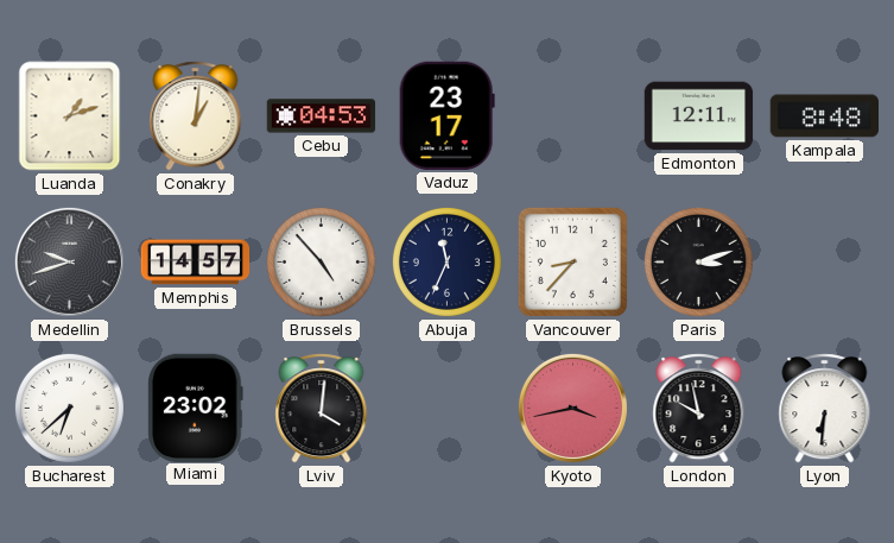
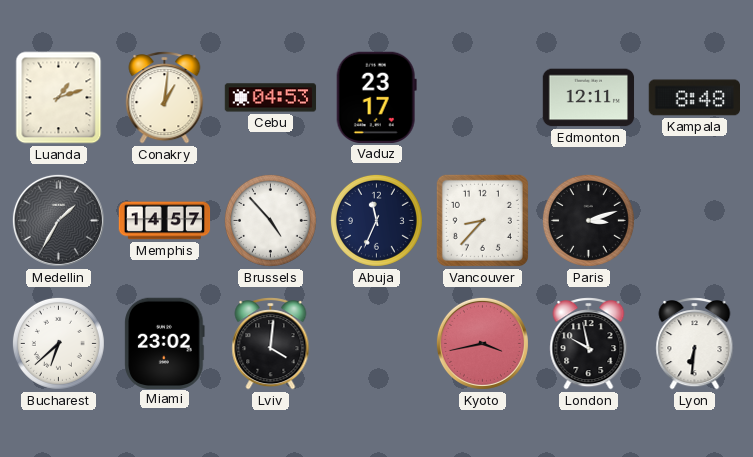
Medellin: 9:42 -> 1:35 (58, 220)
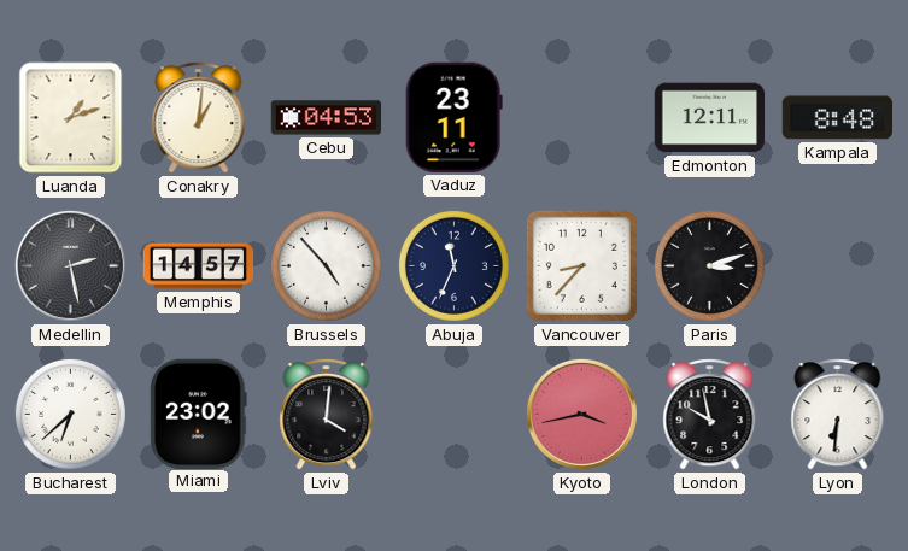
Vaduz: 23:17 -> 23:11 (453, 117)
Medellin: 1:35 -> 2:28 (70, 265)
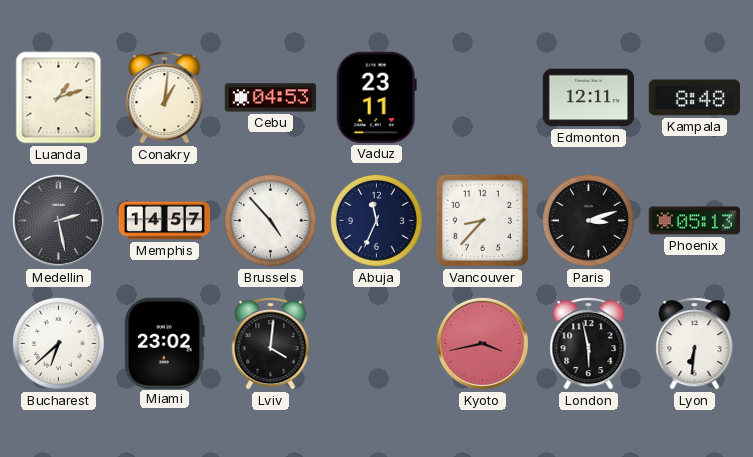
Phoenix: none -> 05:13 (695, 221)
London: 9:58 -> 5:58 (589, 344)
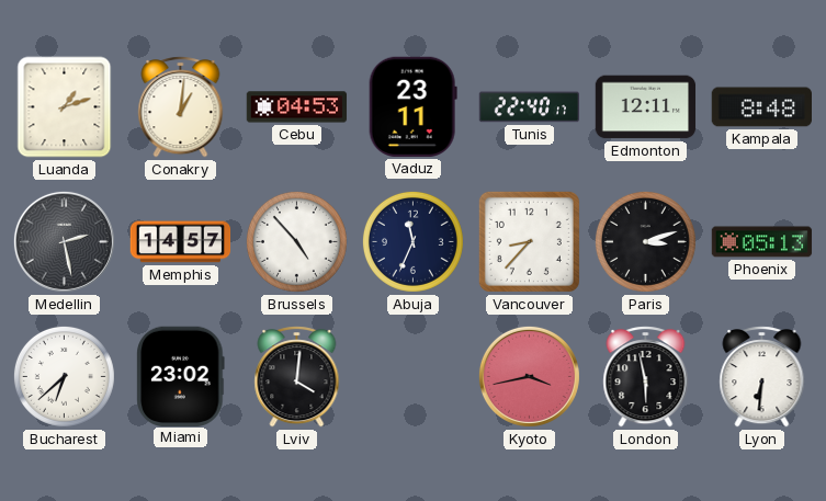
Tunis: none -> 22:40 (530, 107)
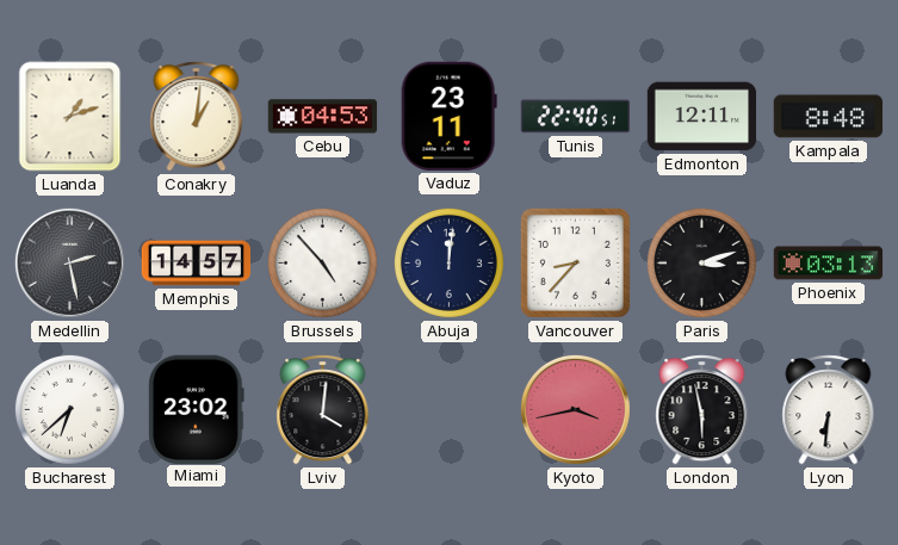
Tunis: 22:40:17 -> 22:40:51 (576, 117)
Abuja: 11:34 -> 12:01 (448, 262)
Phoenix: 05:13 -> 03:13 (829, 264)
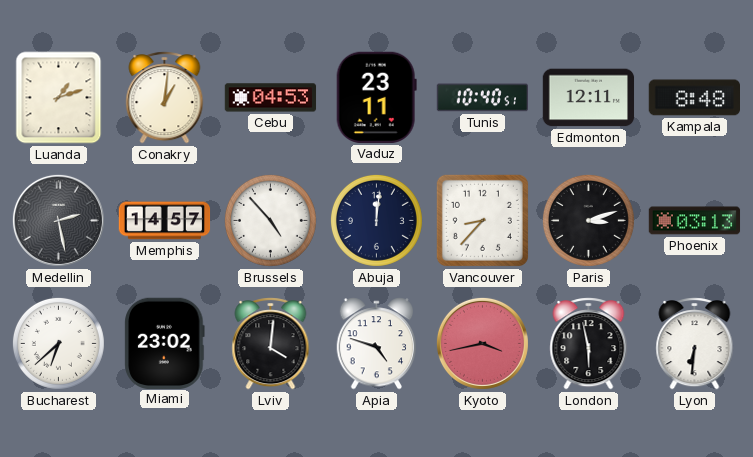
Tunis: 22:40 -> 10:40 (483, 98)
Apia: none -> 4:48 (377, 344)
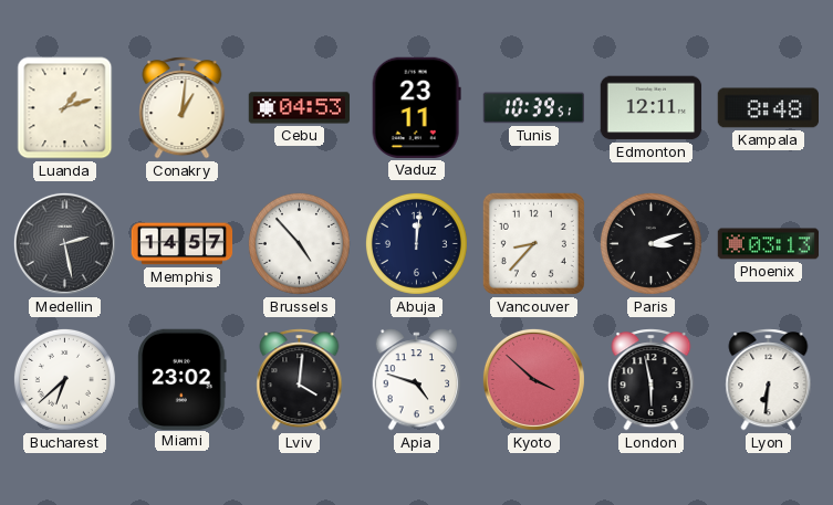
Tunis: 10:40 -> 10:39 (534, 108)
Kyoto: 3:43 -> 3:52 (533, 379)
